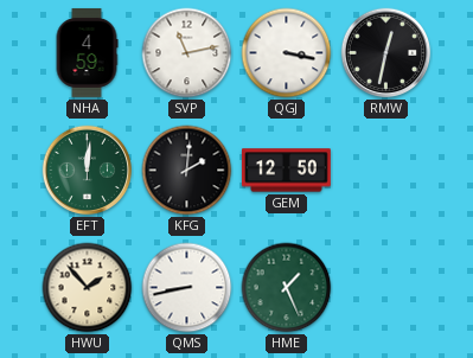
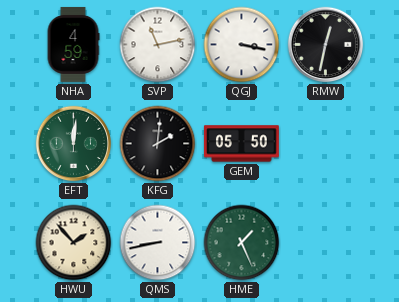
GEM: 12:50 -> 05:50 (241, 144)
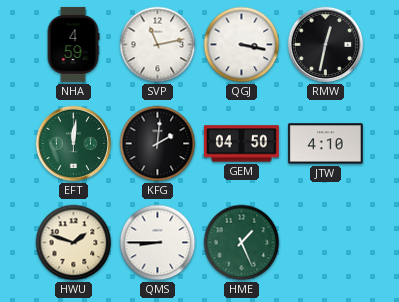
GEM: 05:50 -> 04:50 (241, 144)
JTW: none -> 4:10 (325, 144)
HWU: 1:53 -> 1:48 (74, 243)
QMS: 8:43 -> 8:45 (158, 243)
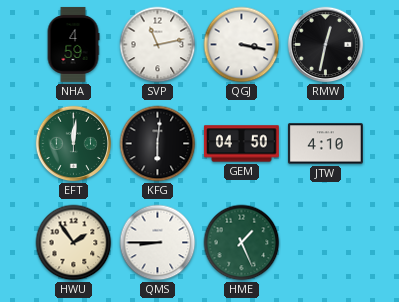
KFG: 2:01 -> 6:01 (158, 144)
HWU: 1:48 -> 1:54 (74, 243)
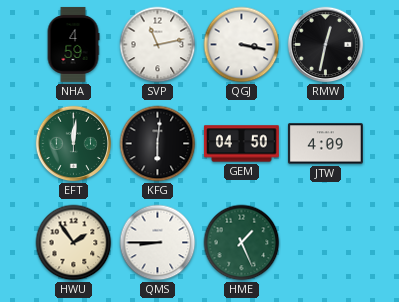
JTW: 4:10 -> 4:09 (325, 144)
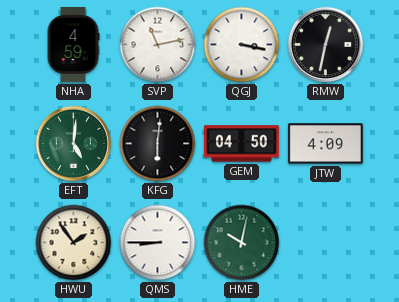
EFT: 12:01 -> 5:01 (74, 144)
HME: 1:26 -> 10:02 (242, 243)
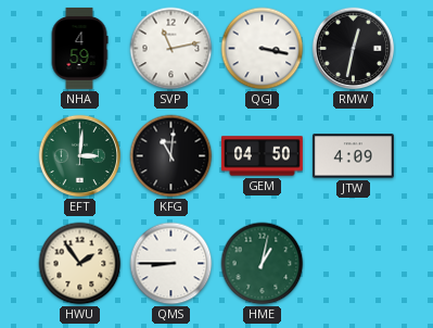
EFT: 5:01 -> 3:01 (80, 156)
KFG: 6:01 -> 11:01 (171, 156)
HME: 10:02 -> 1:02 (263, 264)
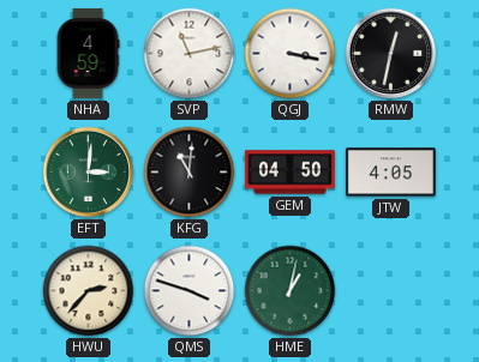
JTW: 4:09 -> 4:05 (390, 173)
HWU: 1:54 -> 2:37 (89, 291)
QMS: 8:45 -> 3:48 (190, 291)
